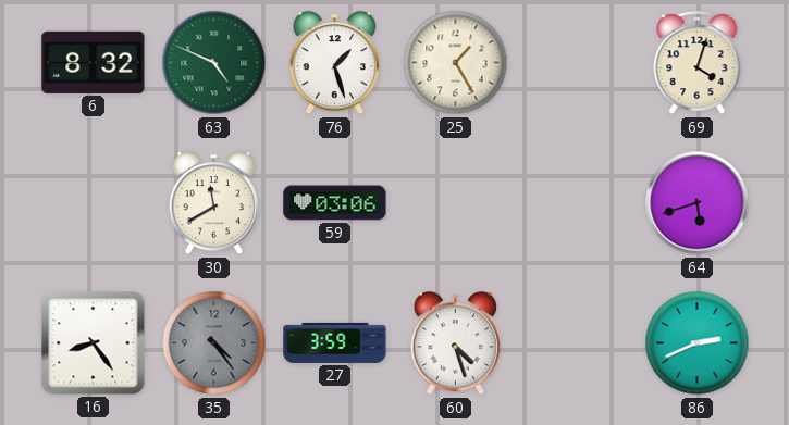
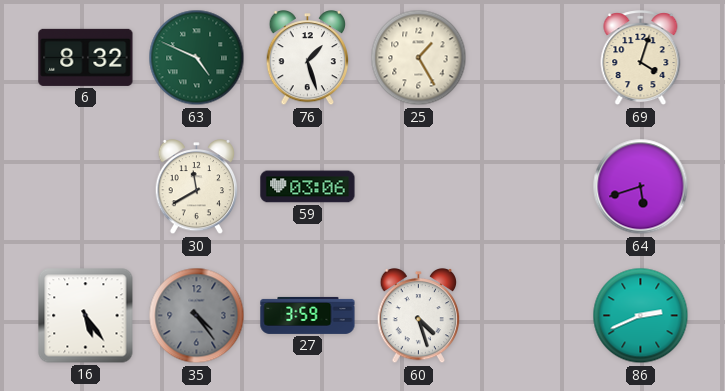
16: 8:24 -> 5:24 (86, 316)
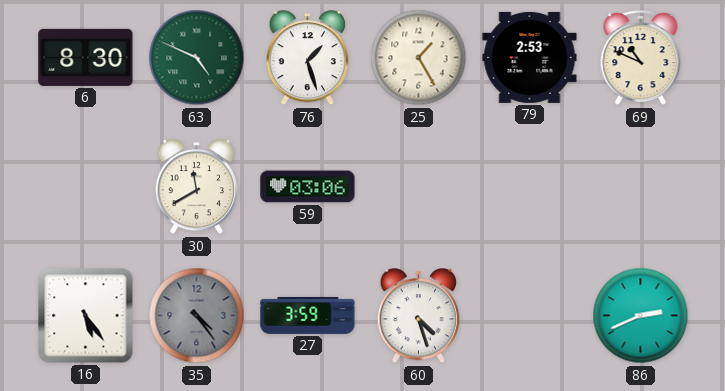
6: 8:32 -> 8:30 (86, 57)
79: none -> 2:53 (530, 57)
69: 4:03 -> 10:49 (641, 58)
64: 5:42 -> none (641, 187)
